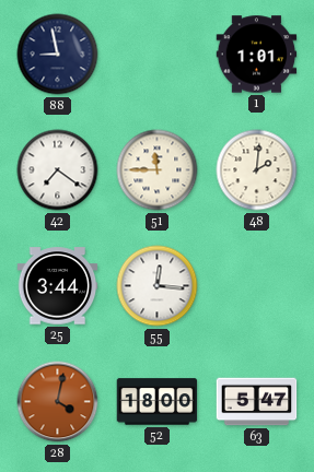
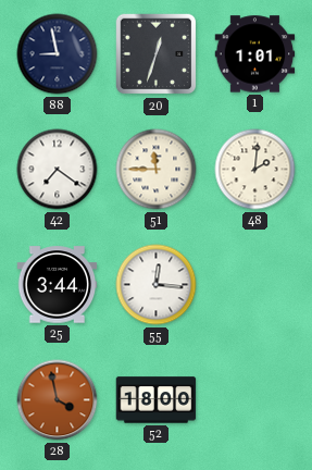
20: none -> 12:33 (157, 54)
28: 4:02 -> 3:58 (58, 400)
63: 5:47 -> none (257, 402)
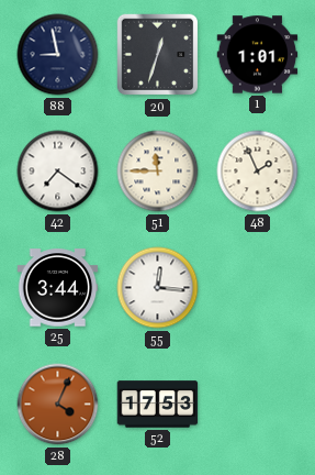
48: 2:01 -> 1:56 (258, 172)
28: 3:58 -> 4:04 (58, 405)
52: 18:00 -> 17:53 (158, 405)
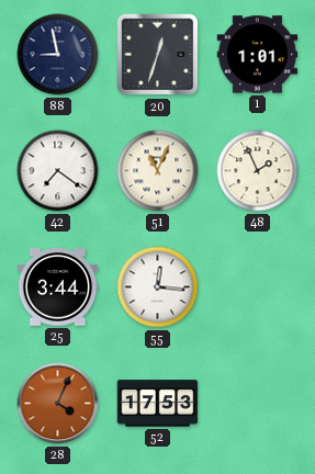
51: 11:45 -> 11:04 (158, 171)
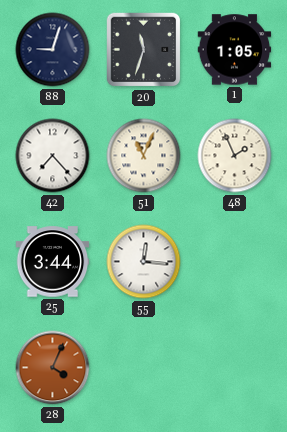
88: 8:58 -> 9:03 (53, 50)
20: 12:33 -> 11:33 (144, 50)
1: 1:01 -> 1:05 (235, 50)
42: 7:21 -> 7:23 (53, 156)
52: 17:53 -> none (158, 404)
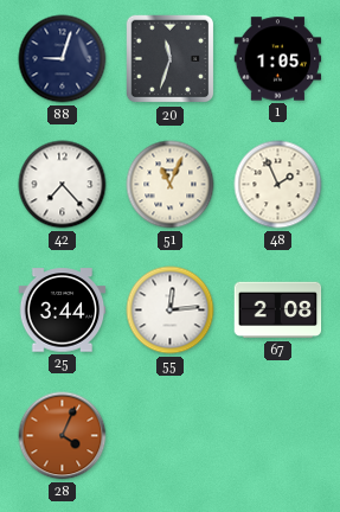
55: 12:16 -> 12:14 (171, 311)
67: none -> 2:08 (278, 311)
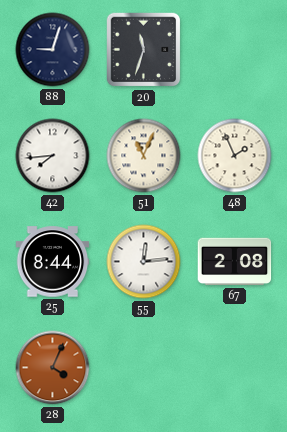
1: 1:05 -> none (278, 59)
42: 7:23 -> 7:44 (53, 156)
25: 3:44 -> 8:44 (53, 262)
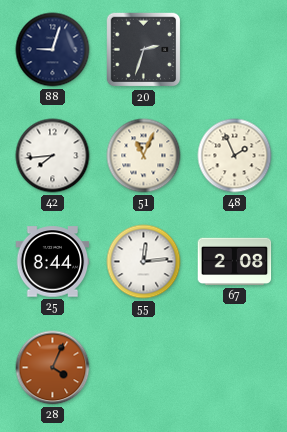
20: 11:33 -> 2:33 (144, 50)
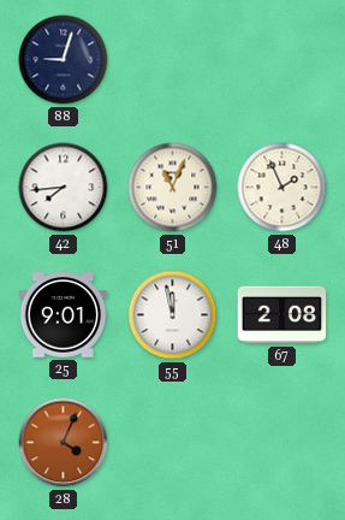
20: 2:33 -> none (144, 50)
25: 8:44 -> 9:01 (64, 315)
55: 12:14 -> 11:58 (173, 315)
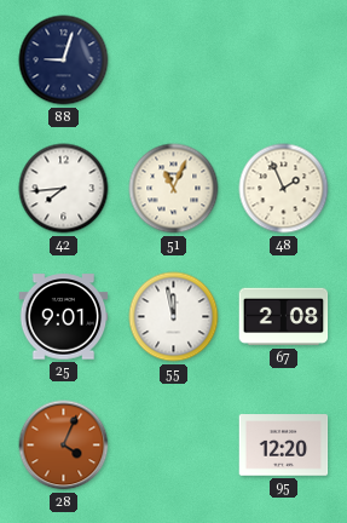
95: none -> 12:20 (284, 446)
